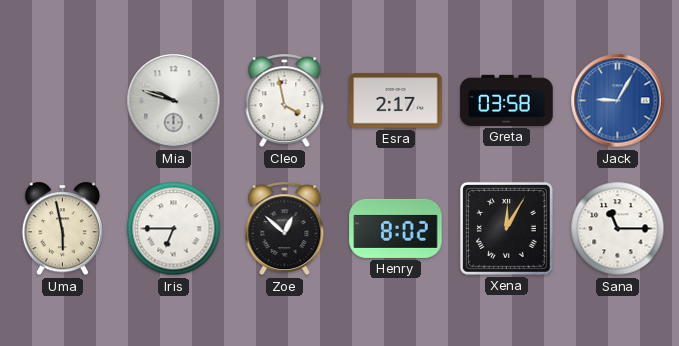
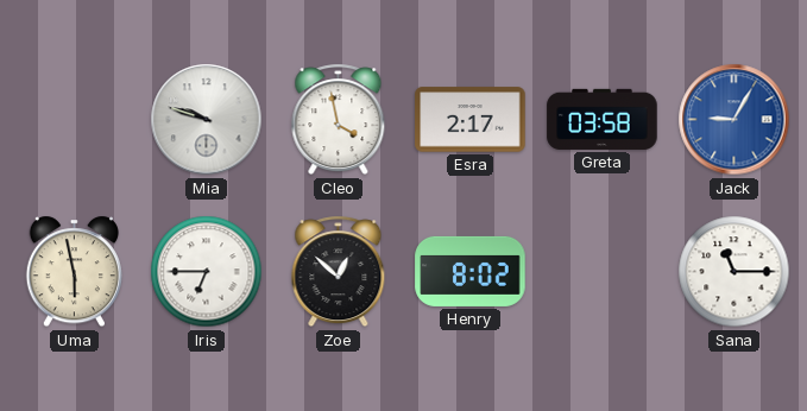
Xena: 12:05 -> none (506, 228)
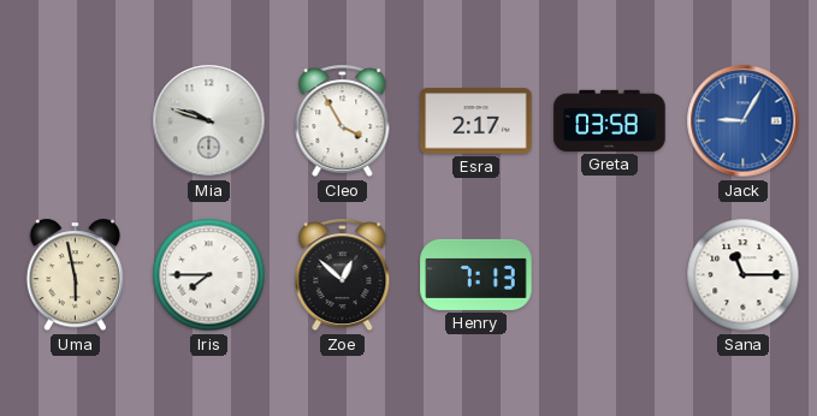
Cleo: 3:58 -> 3:55 (343, 121)
Iris: 6:45 -> 7:45 (209, 275)
Henry: 8:02 -> 7:13 (476, 274)
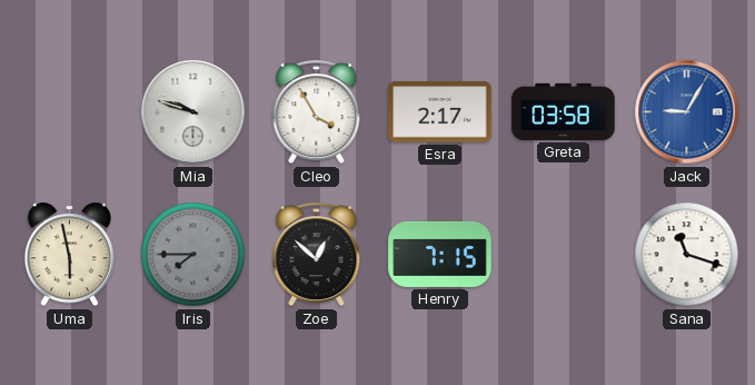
Iris dial: white -> grey (193, 255)
Henry: 7:13 -> 7:15 (440, 254)
Sana: 11:15 -> 11:18 (687, 255)
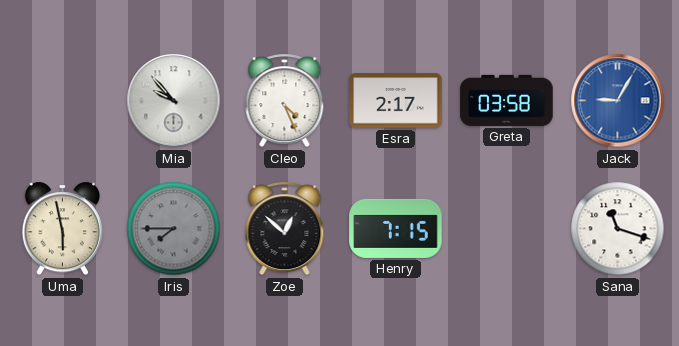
Mia: 9:48 -> 9:53 (174, 101)
Cleo: 3:55 -> 4:26 (285, 101)
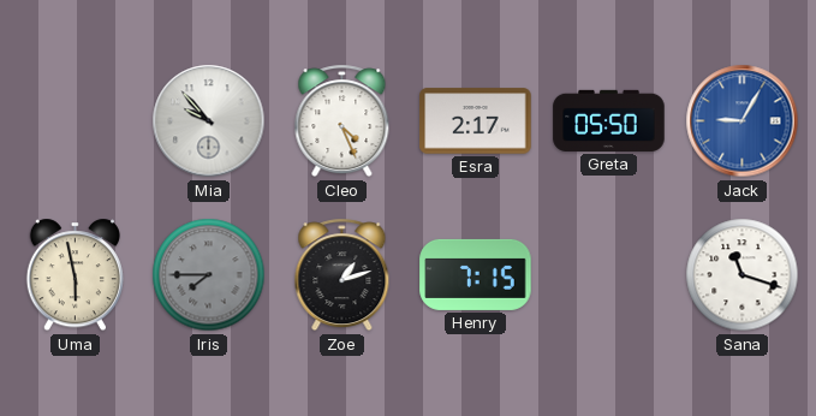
Greta: 03:58 -> 05:50 (609, 120)
Zoe: 12:52 -> 1:12 (343, 275)
